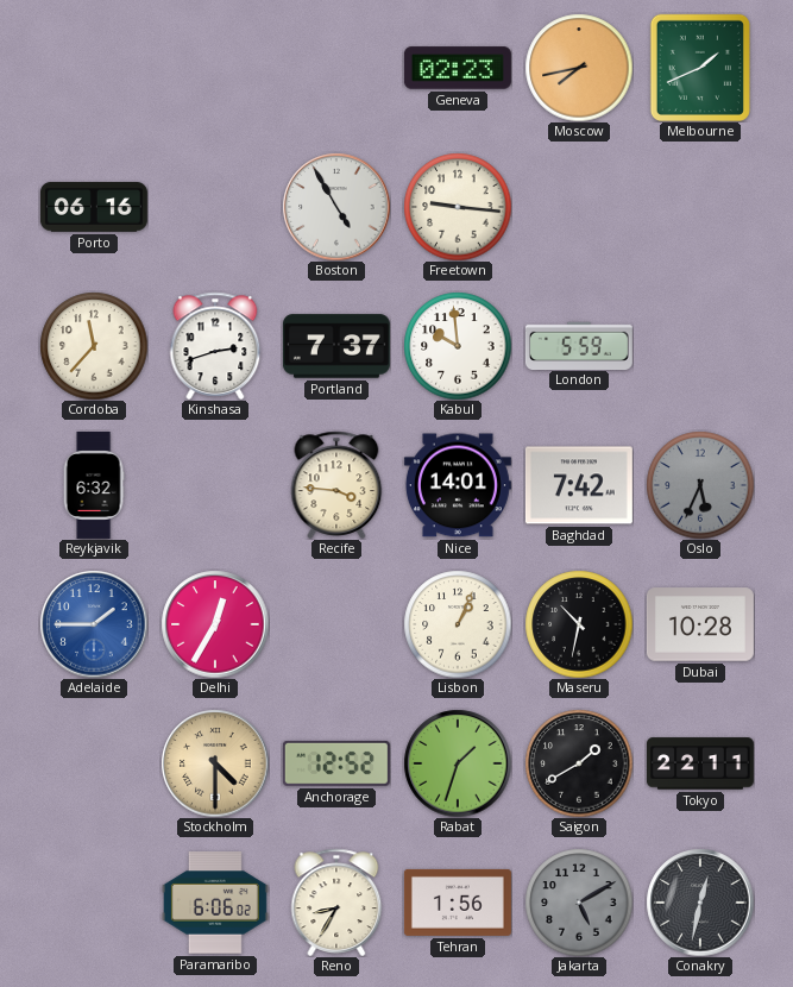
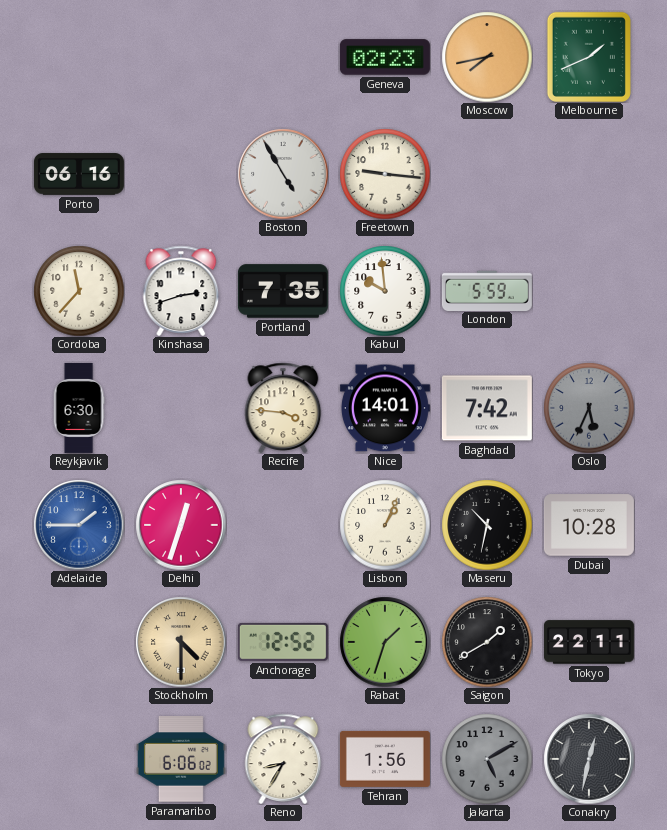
Portland: 7:37 -> 7:35 (283, 291)
Reykjavik: 6:32 -> 6:30 (79, 408)
Delhi: 12:35 -> 12:33 (181, 525)
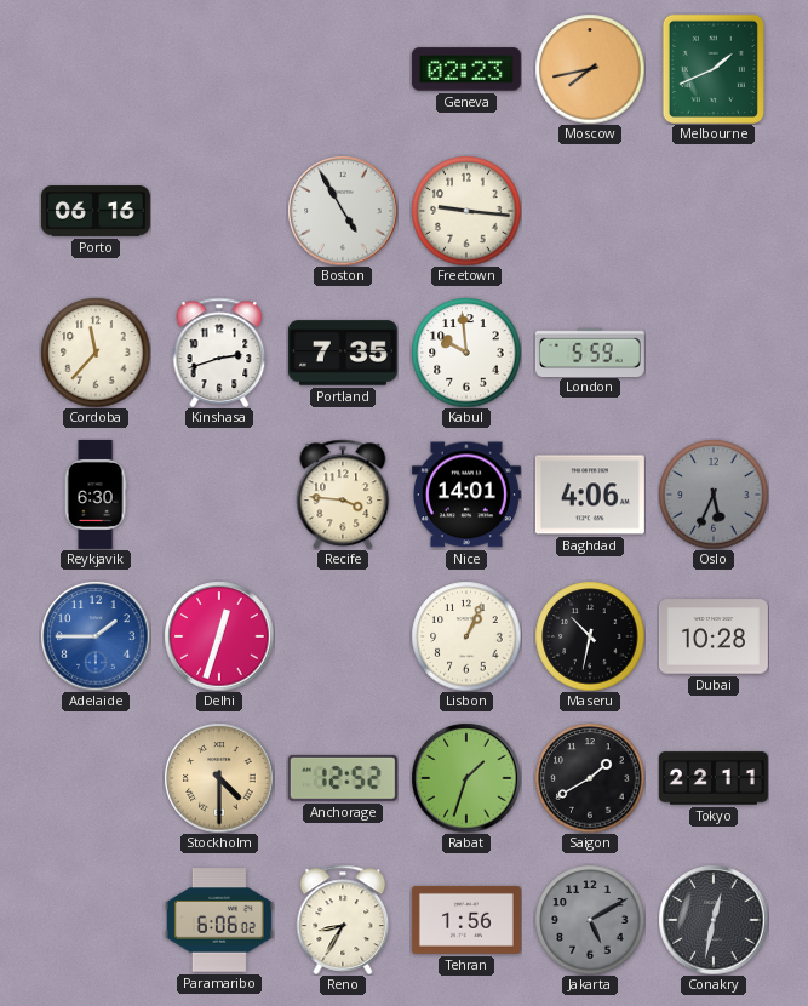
Baghdad: 7:42 -> 4:06 (590, 495)
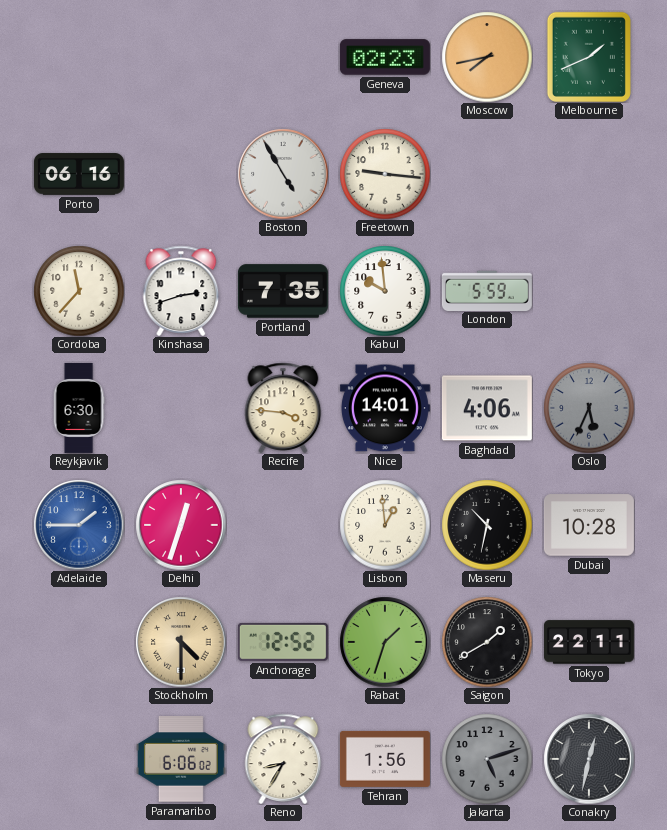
Lisbon: 1:04 -> 12:59 (385, 525)
Jakarta: 5:10 -> 5:12 (487, 759)
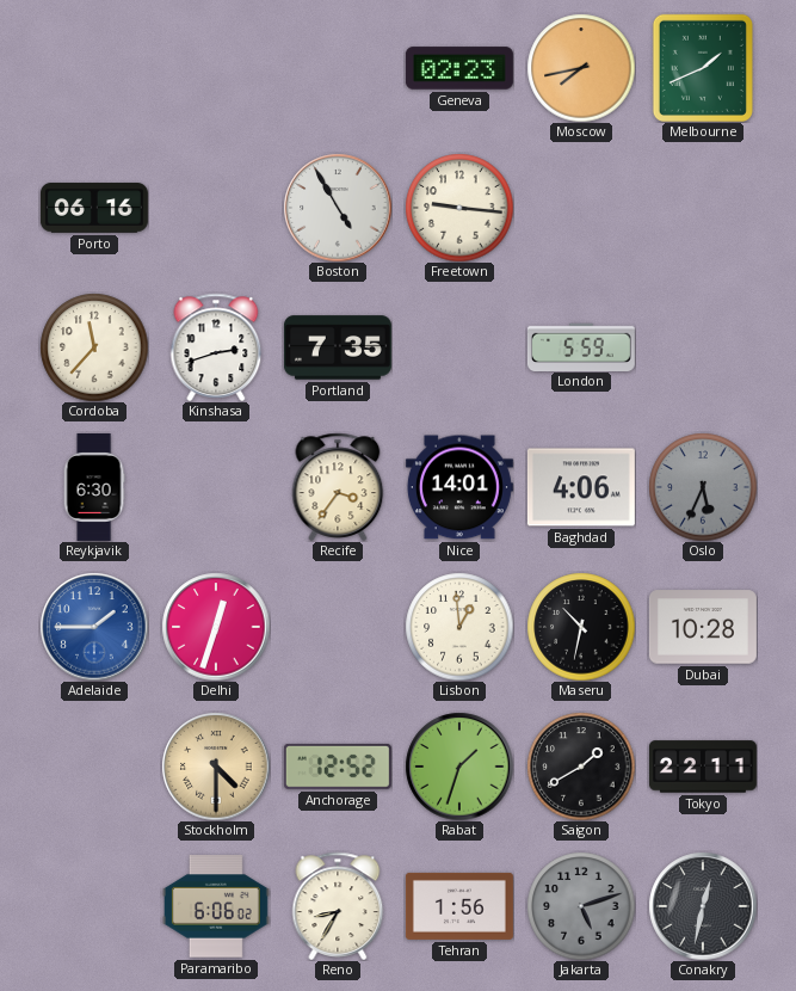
Kabul: 9:59 -> none (385, 291)
Recife: 3:46 -> 3:36 (338, 487)
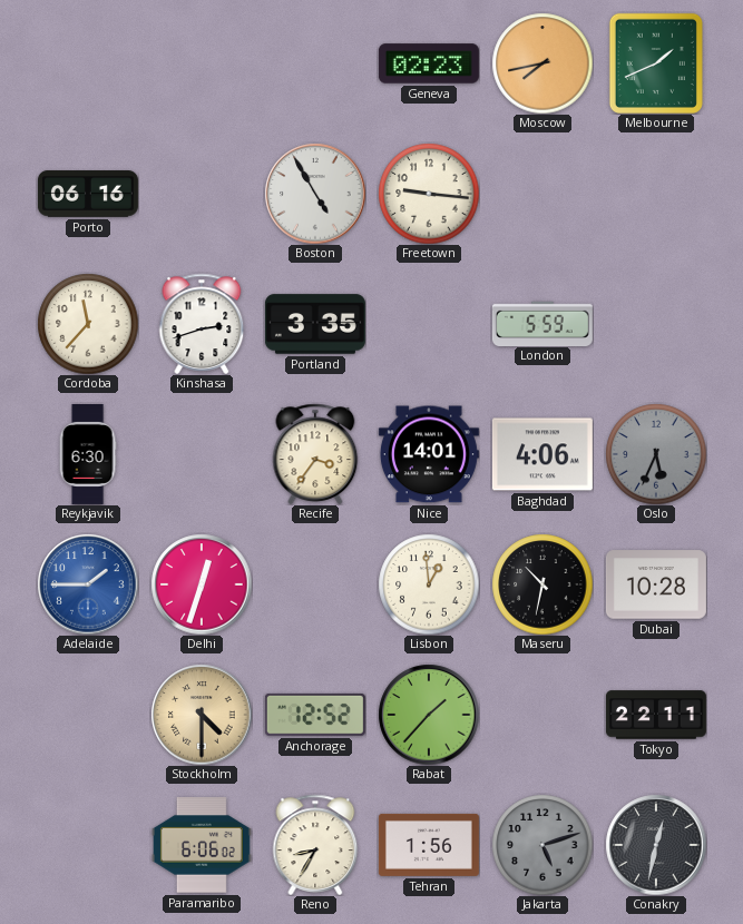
Portland: 7:35 -> 3:35 (315, 324)
Rabat: 1:33 -> 1:37 (429, 715)
Saigon: 1:40 -> none (581, 767)
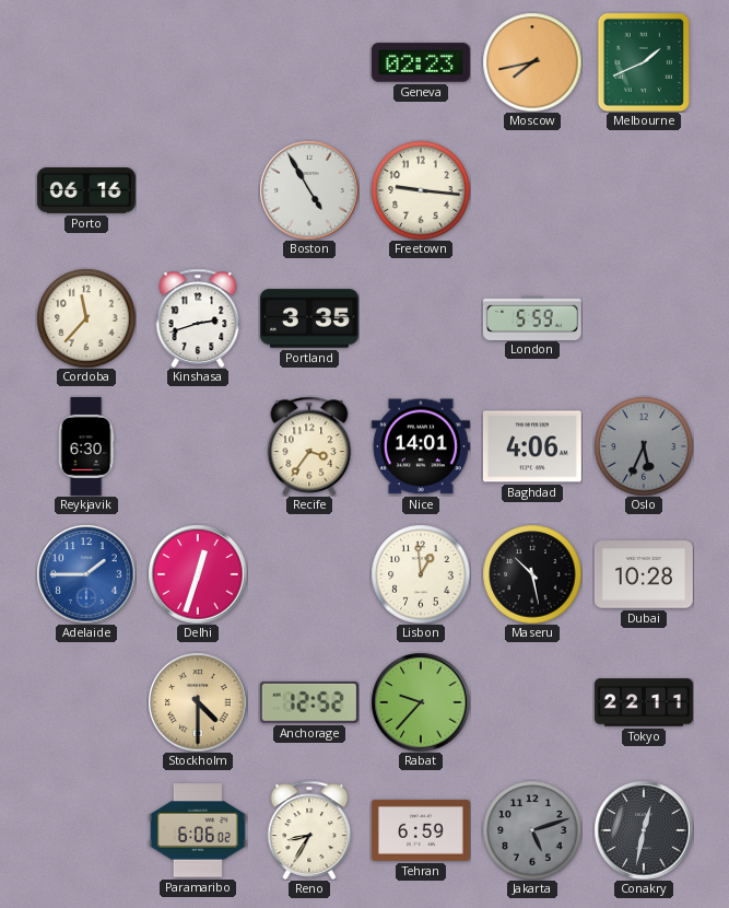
Maseru: 10:32 -> 10:28 (532, 574)
Rabat: 1:37 -> 9:37 (421, 702)
Tehran: 1:56 -> 6:59 (421, 830)
